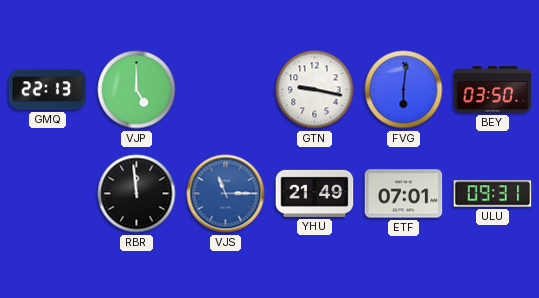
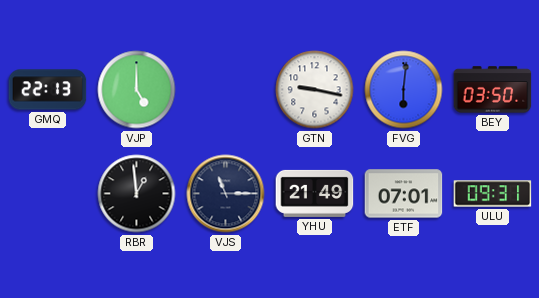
RBR: 11:59 -> 12:59 (137, 194)
VJS dial: blue -> navy (226, 194)
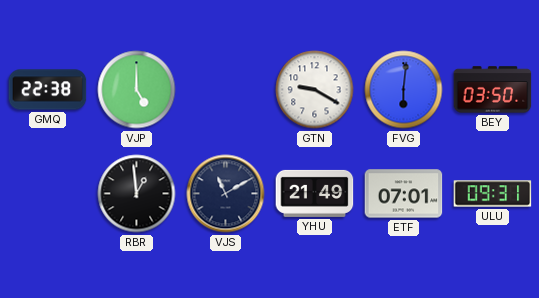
GMQ: 22:13 -> 22:38 (48, 90)
GTN: 9:17 -> 9:20 (315, 90)
VJS: 11:15 -> 11:10 (226, 194)
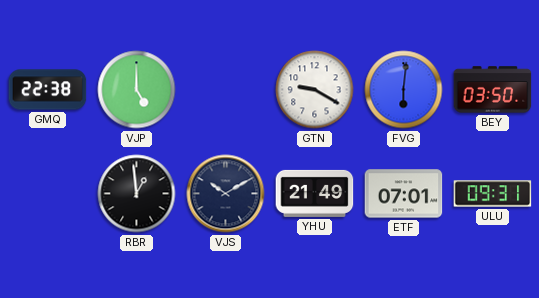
VJS: 11:10 -> 10:10 (226, 194)
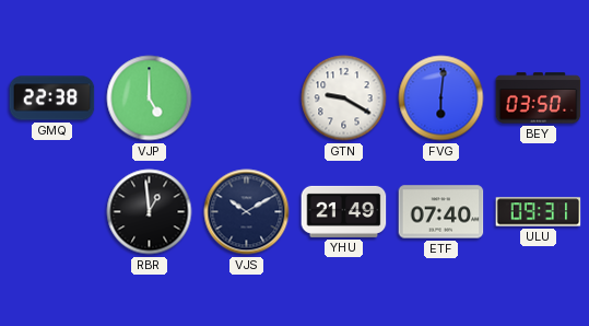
ETF: 07:01 -> 07:40 (441, 212)
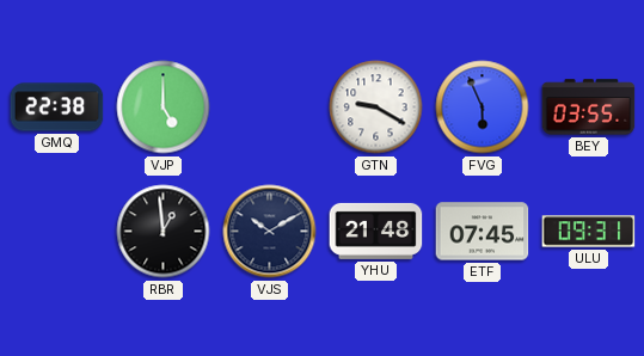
FVG: 6:01 -> 5:56 (483, 108)
BEY: 03:50 -> 03:55 (589, 108)
YHU: 21:49 -> 21:48 (376, 231)
ETF: 07:40 -> 07:45 (483, 232)
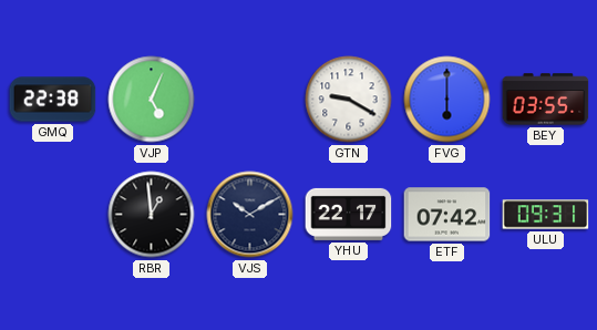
VJP: 5:00 -> 5:04 (152, 100)
FVG: 5:56 -> 6:00 (447, 100)
YHU: 21:48 -> 22:17 (349, 214)
ETF: 07:45 -> 07:42 (447, 215)
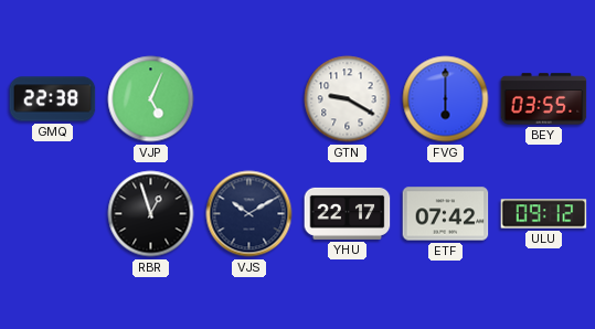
RBR: 12:59 -> 12:57 (151, 214)
ULU: 09:31 -> 09:12 (544, 214)
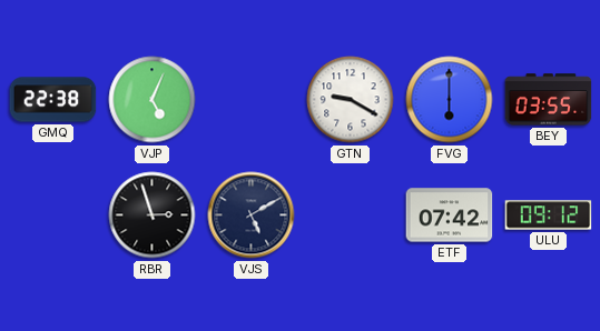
RBR: 12:57 -> 2:57 (153, 215)
VJS: 10:10 -> 5:10 (252, 215)
YHU: 22:17 -> none (348, 213)
